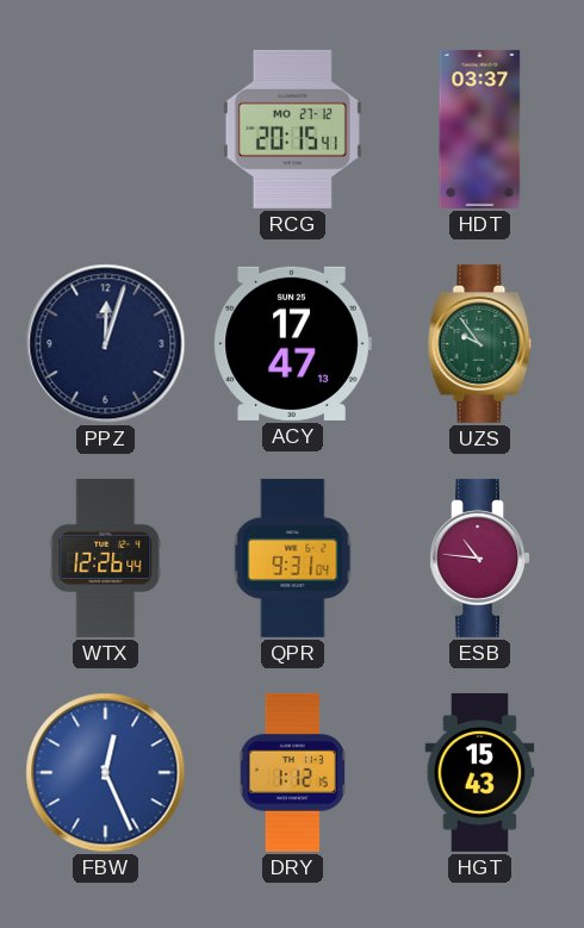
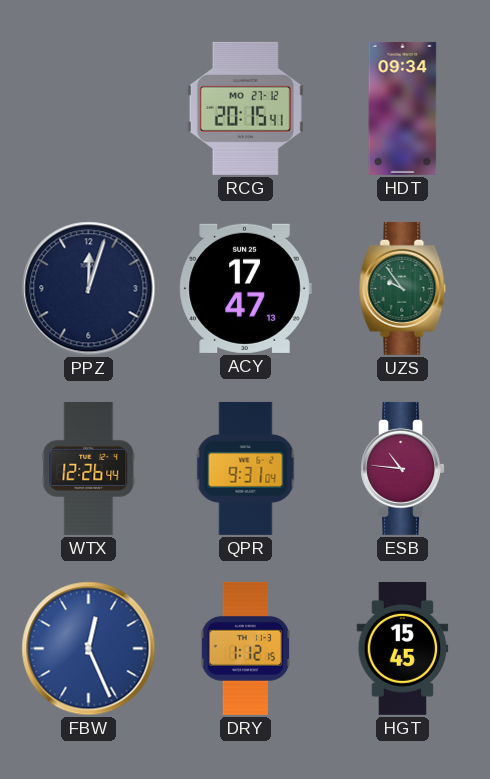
HDT: 03:37 -> 09:34 (403, 108)
HGT: 15:43 -> 15:45 (403, 648)
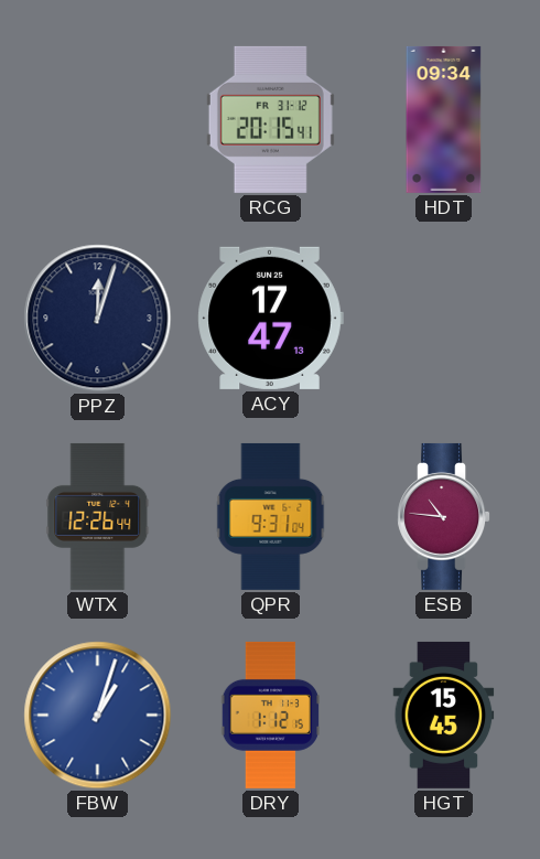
RCG date: MO 27-12 -> FR 31-12 (270, 119)
UZS: 9:54 -> none (403, 288)
FBW: 12:26 -> 1:03 (98, 716)
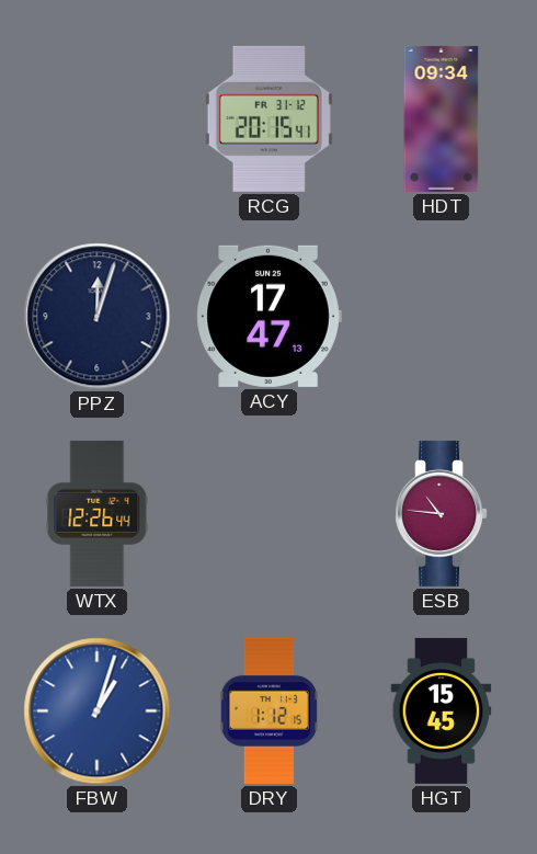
QPR: 9:31 -> none (271, 516)
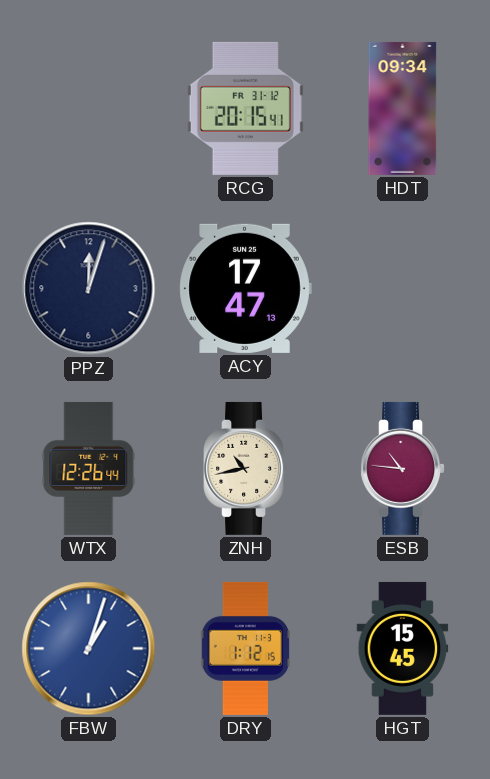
ZNH: none -> 10:43 (245, 468)
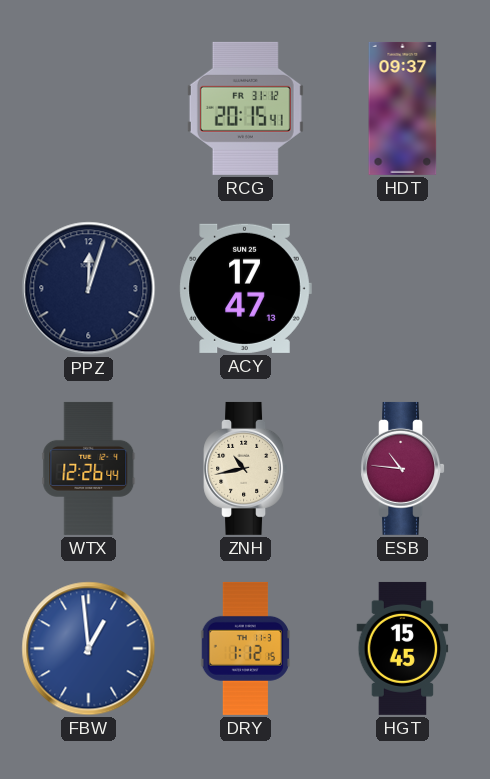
HDT: 09:34 -> 09:37 (403, 108)
FBW: 1:03 -> 12:59 (89, 649)
